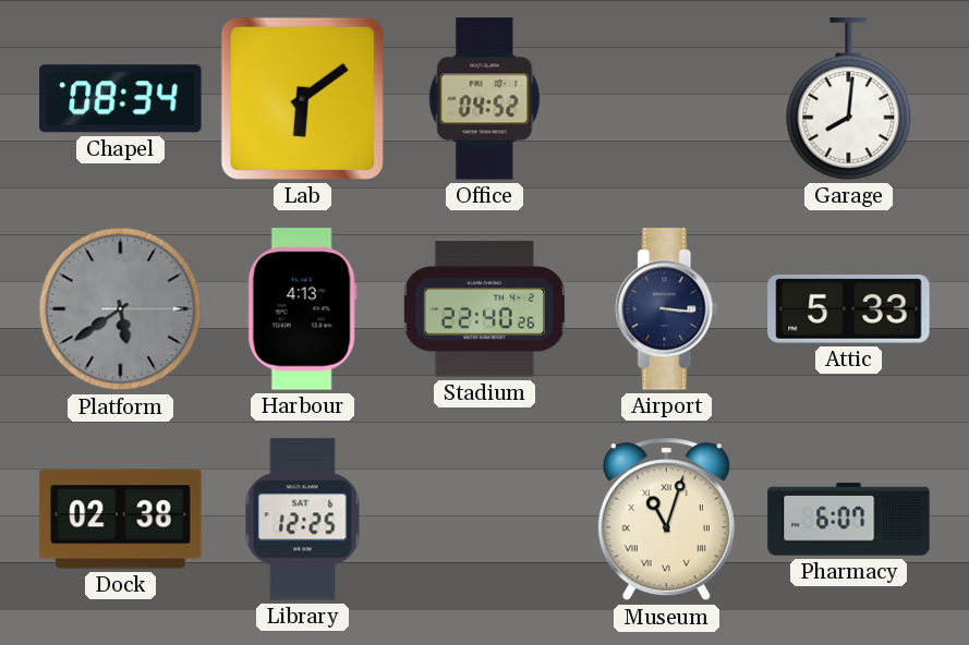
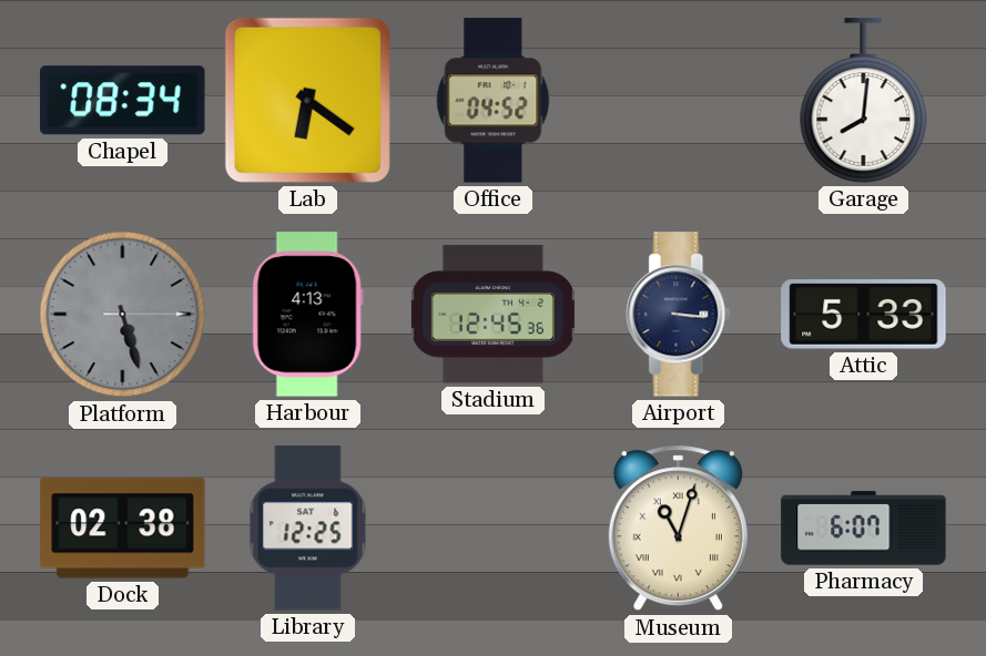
Lab: 6:09 -> 6:21 (307, 100)
Platform: 5:39 -> 5:27 (123, 315)
Stadium: 22:40 -> 12:45 (492, 315)
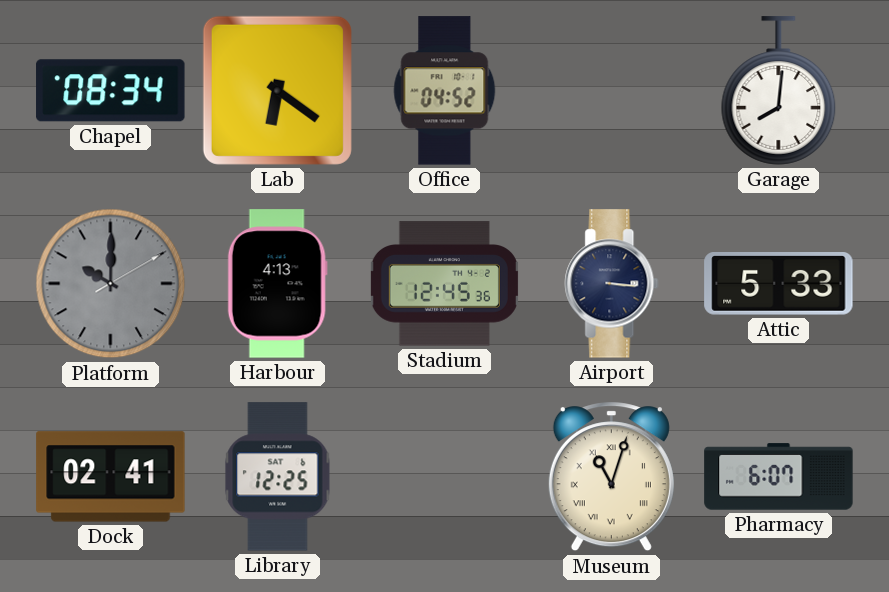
Platform: 5:27 -> 10:00 (111, 284)
Dock: 02:38 -> 02:41 (111, 477)
